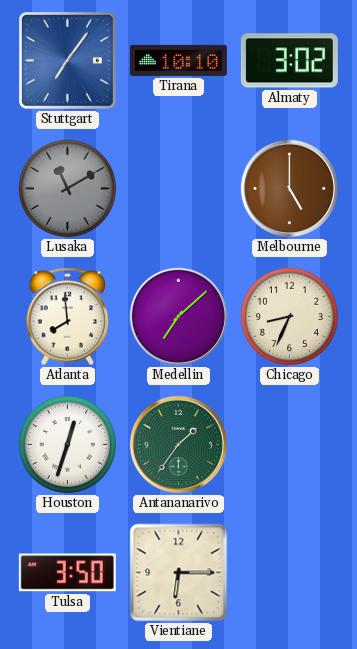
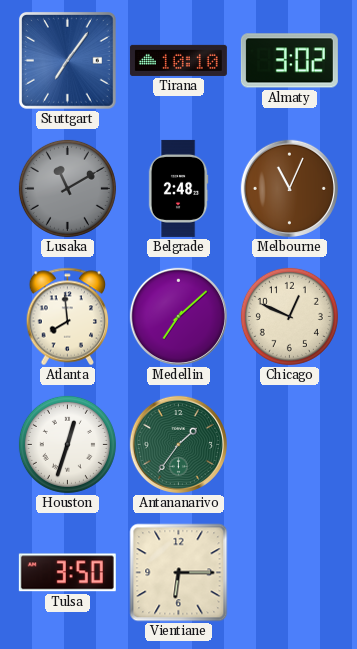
Belgrade: none -> 2:48 (178, 188)
Melbourne: 5:00 -> 11:04 (289, 188)
Chicago: 8:34 -> 12:49 (289, 316)
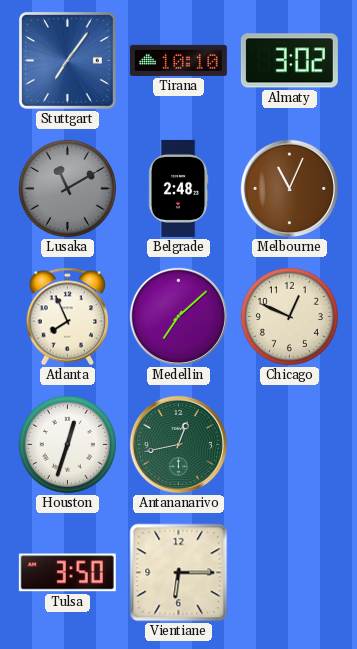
Atlanta: 7:59 -> 7:56 (68, 317)
Antananarivo: 1:36 -> 12:43 (178, 444)
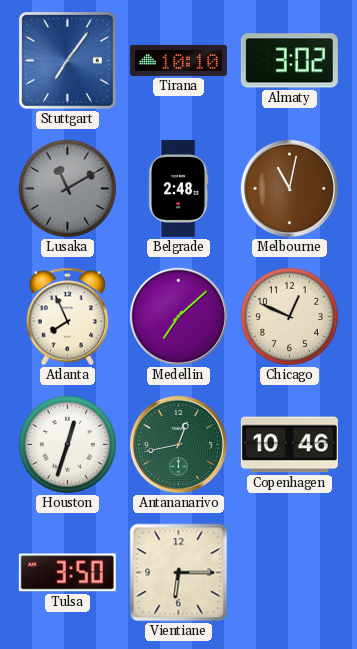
Melbourne: 11:04 -> 11:02 (289, 188)
Copenhagen: none -> 10:46 (289, 445)
